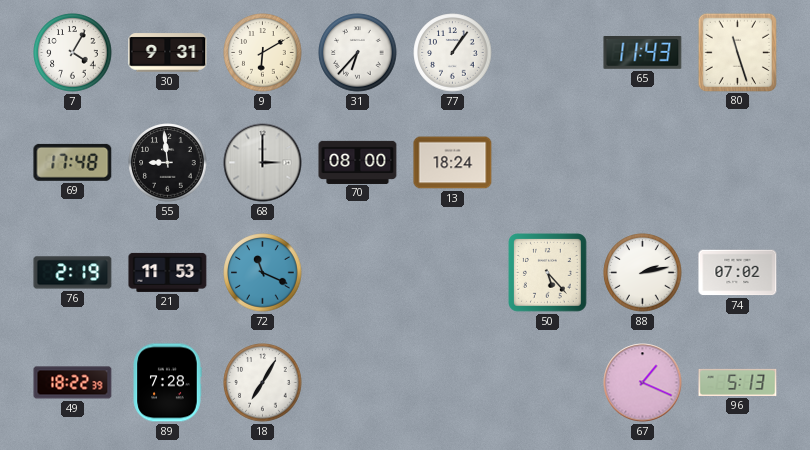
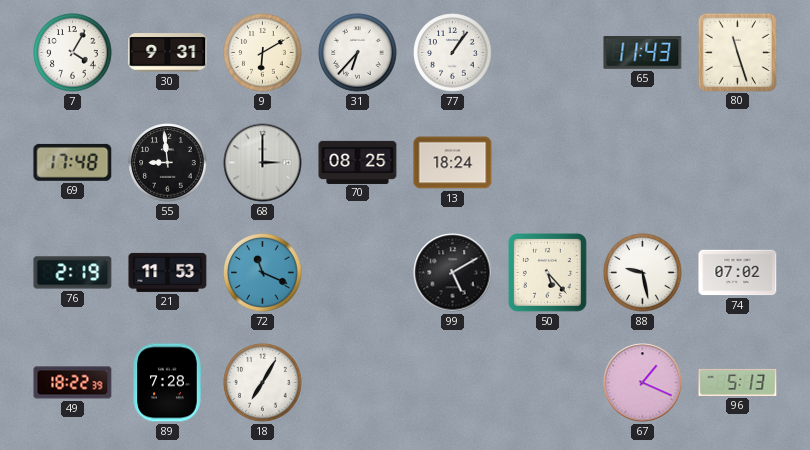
70: 08:00 -> 08:25 (358, 162)
99: none -> 5:10 (453, 273)
88: 2:13 -> 9:28 (643, 273)
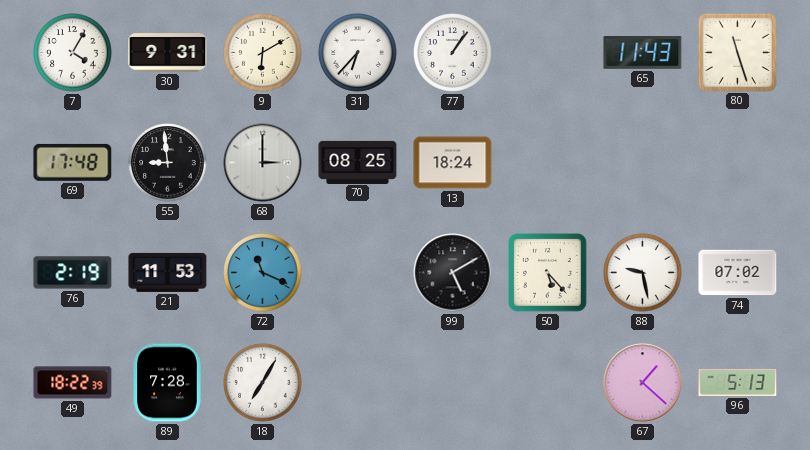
67: 1:19 -> 1:22 (643, 383)
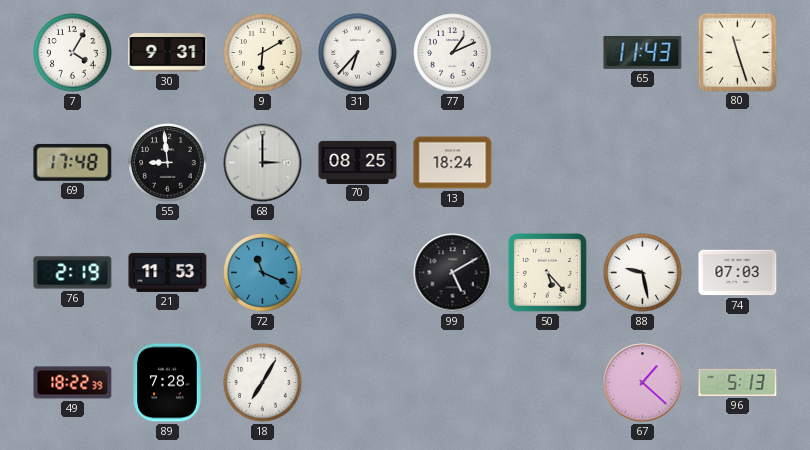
77: 1:06 -> 1:11 (453, 53)
74: 07:02 -> 07:03 (738, 273)
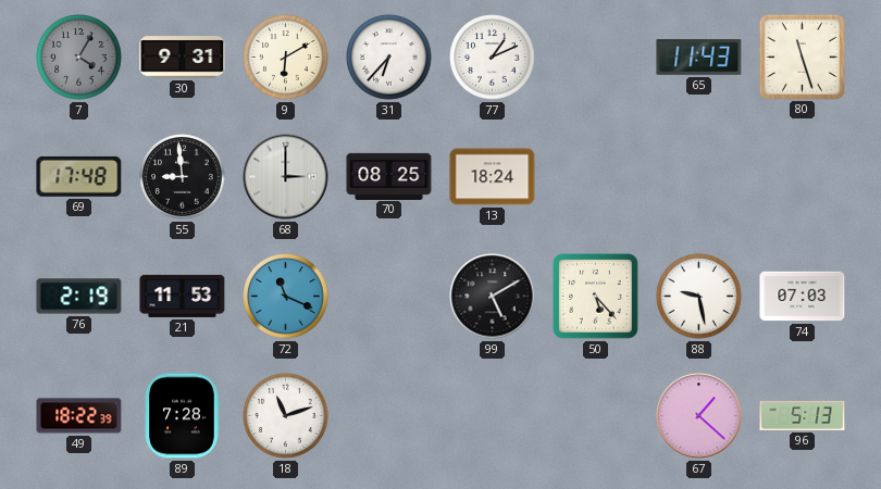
7 dial: white -> grey (79, 58)
18: 7:05 -> 11:12 (286, 416)
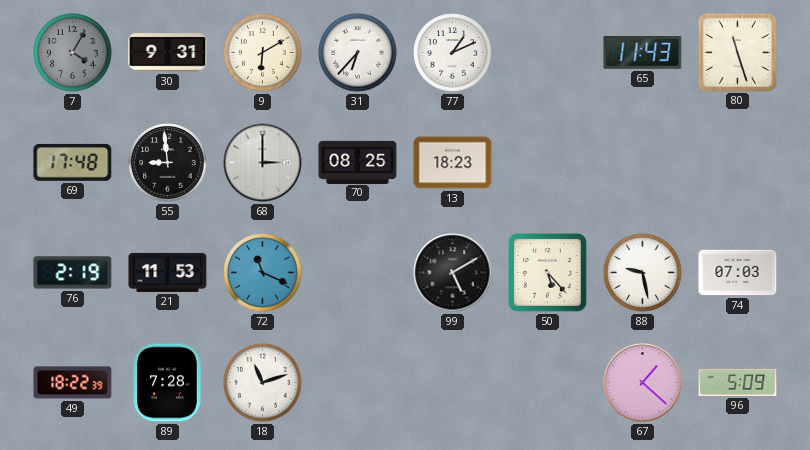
13: 18:24 -> 18:23 (453, 163)
96: 5:13 -> 5:09 (738, 382)
